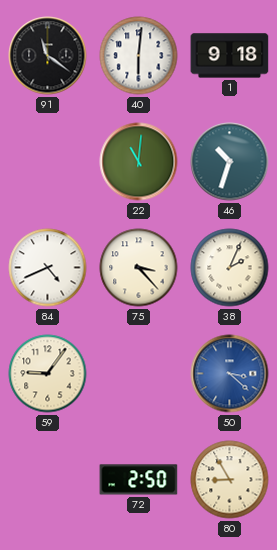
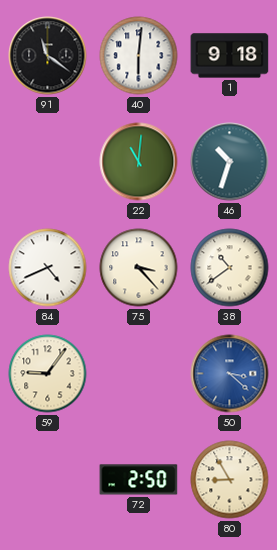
38: 2:04 -> 10:39 (230, 268)
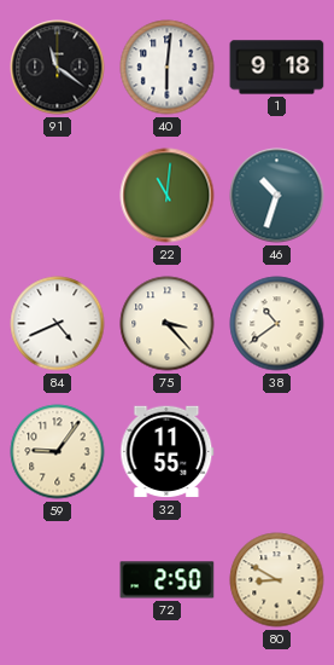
32: none -> 11:55 (168, 452)
50: 3:22 -> none (230, 374)
80: 8:55 -> 8:50 (277, 580)
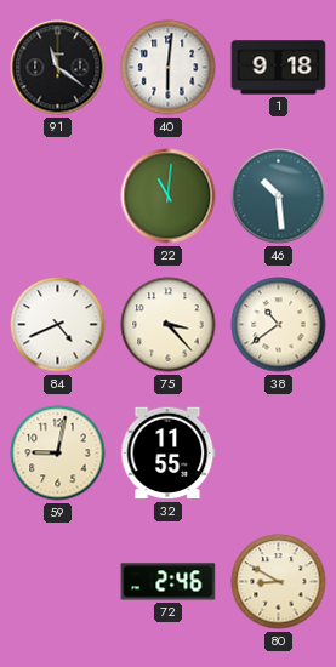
46: 10:33 -> 10:29 (279, 196)
59: 9:06 -> 9:02 (58, 454)
72: 2:50 -> 2:46 (169, 582)
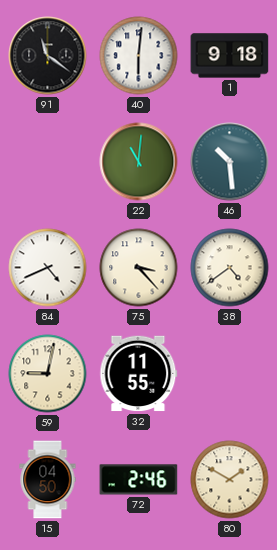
38: 10:39 -> 4:39 (230, 268)
15: none -> 04:50 (48, 480)
80: 8:50 -> 1:50 (230, 480)
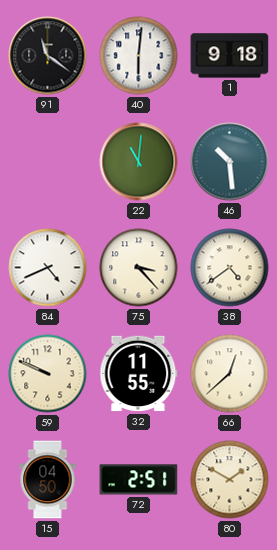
59: 9:02 -> 9:49 (48, 374)
66: none -> 12:38 (230, 374)
72: 2:46 -> 2:51 (139, 480)
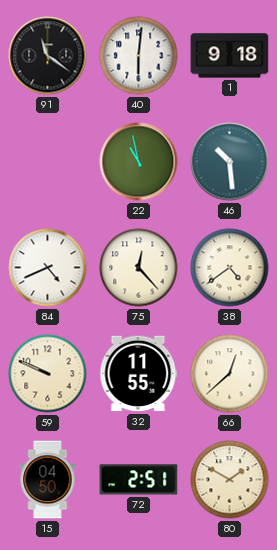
22: 11:01 -> 10:58 (139, 162)
75: 3:23 -> 12:23 (139, 268)
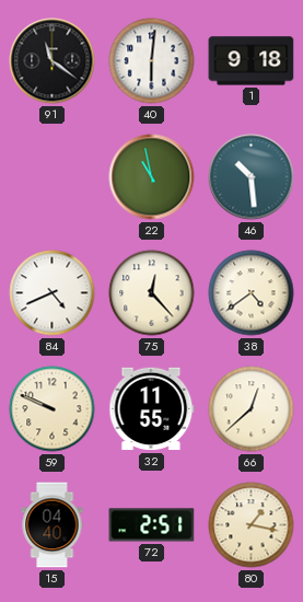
15: 04:50 -> 04:40 (53, 525)
80: 1:50 -> 1:17 (252, 525)
